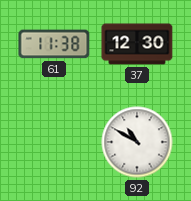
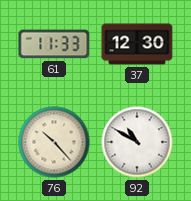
61: 11:38 -> 11:33 (54, 44)
76: none -> 10:23 (54, 142)
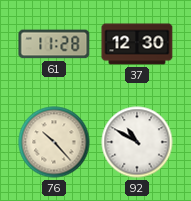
61: 11:33 -> 11:28 (54, 44)
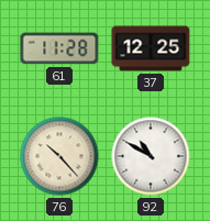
37: 12:30 -> 12:25 (151, 48)
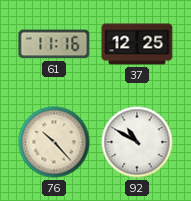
61: 11:28 -> 11:16 (54, 44)
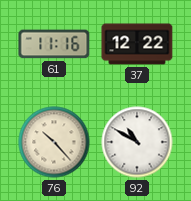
37: 12:25 -> 12:22 (137, 44)
